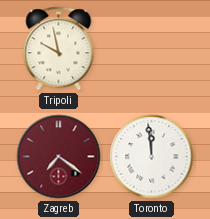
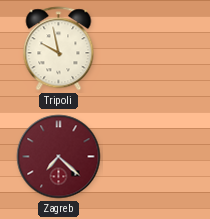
Zagreb: 7:21 -> 7:22 (59, 157)
Toronto: 11:59 -> none (152, 157)
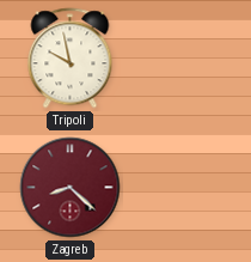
Zagreb: 7:22 -> 8:22 (71, 188)
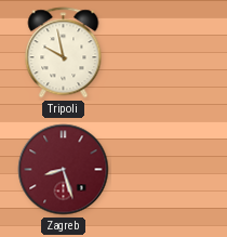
Zagreb: 8:22 -> 8:27 (64, 170)
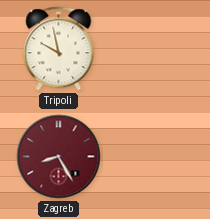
Zagreb: 8:27 -> 8:25 (59, 157)
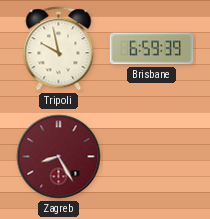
Brisbane: none -> 6:59 (152, 49)
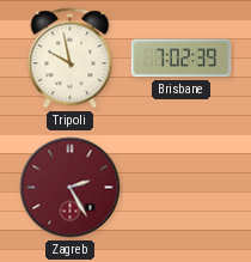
Brisbane: 6:59 -> 7:02 (182, 59)
Zagreb: 8:25 -> 2:25 (71, 188)
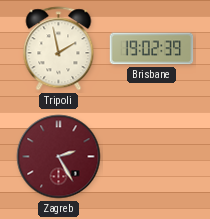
Tripoli: 9:58 -> 1:58 (59, 49)
Brisbane: 7:02 -> 19:02 (152, 49)
